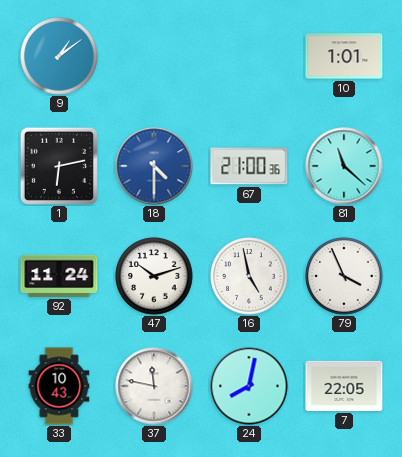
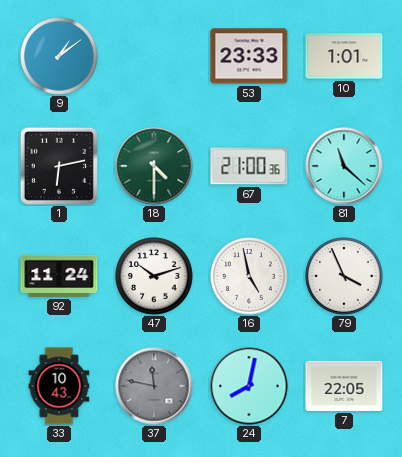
53: none -> 23:33 (249, 56)
18 dial: blue -> green (154, 166)
37 dial: white -> grey (154, 386)
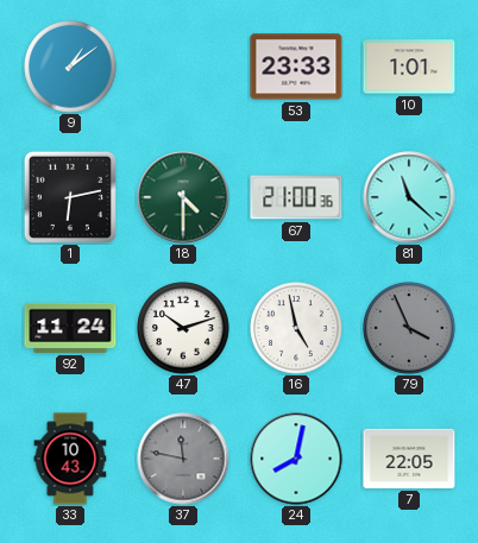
79 dial: white -> grey (409, 328)
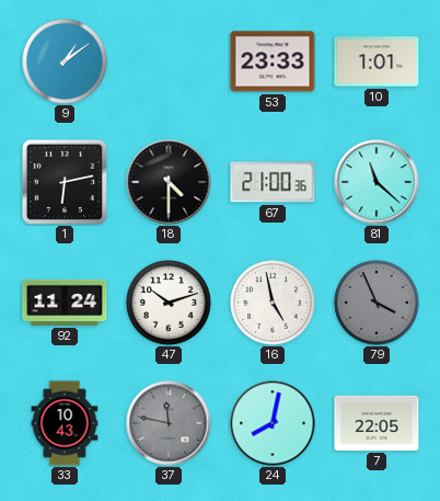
18 dial: green -> black (169, 182)
